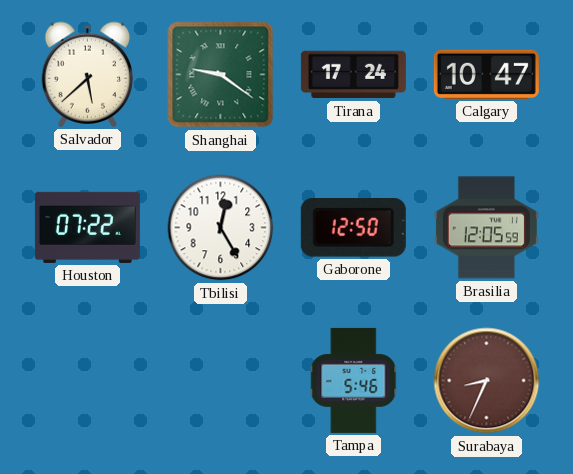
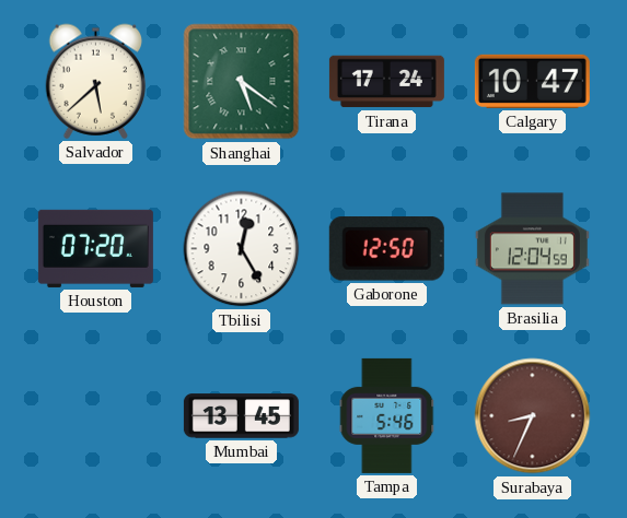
Shanghai: 9:21 -> 5:21 (242, 82)
Houston: 07:22 -> 07:20 (95, 248)
Brasilia: 12:05 -> 12:04 (532, 249)
Mumbai: none -> 13:45 (241, 416)
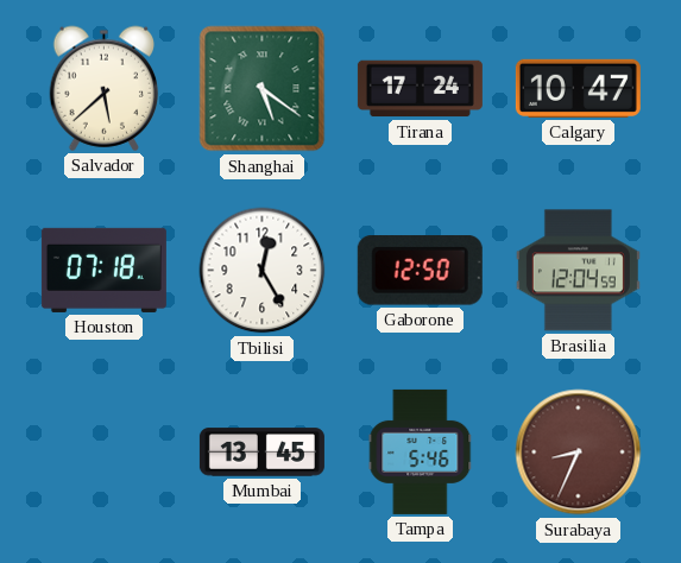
Houston: 07:20 -> 07:18 (103, 270)
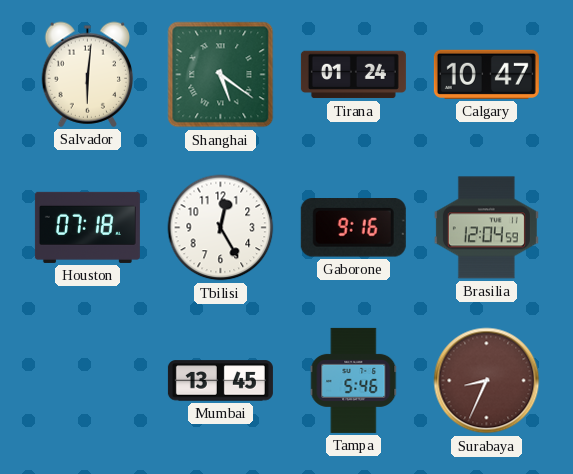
Salvador: 5:38 -> 6:01 (88, 74)
Tirana: 17:24 -> 01:24 (353, 75)
Gaborone: 12:50 -> 9:16 (353, 228)
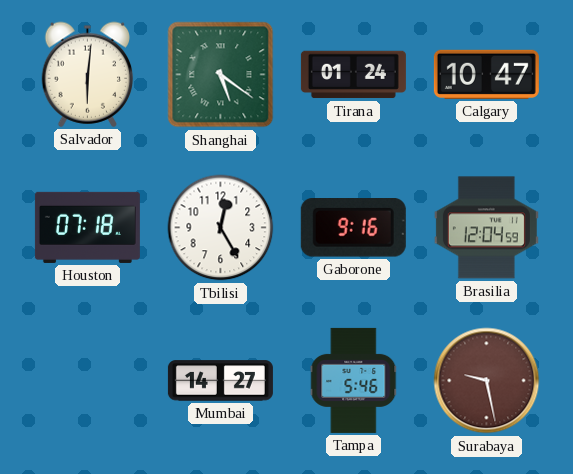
Mumbai: 13:45 -> 14:27 (220, 381)
Surabaya: 8:34 -> 9:28 (487, 381)
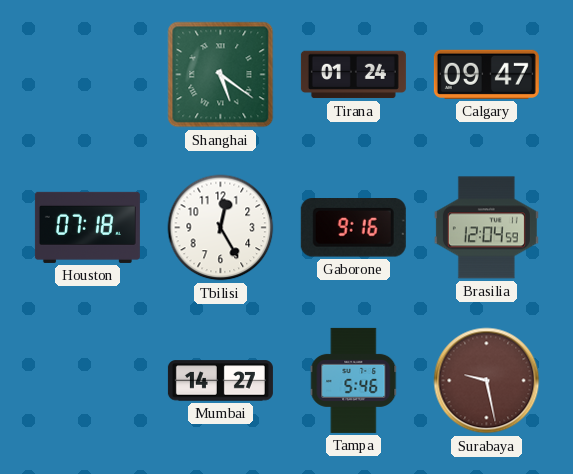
Salvador: 6:01 -> none (88, 74)
Calgary: 10:47 -> 09:47 (486, 74)
